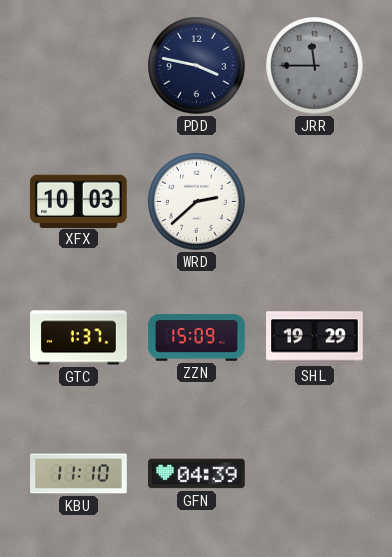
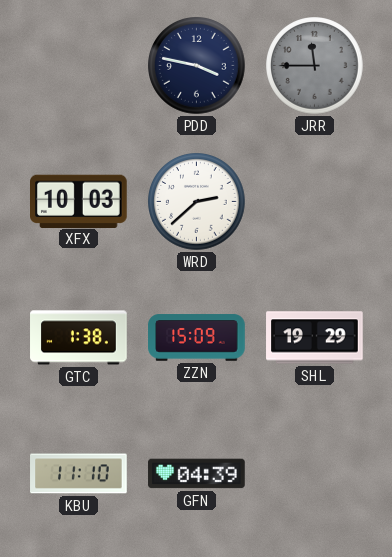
GTC: 1:37 -> 1:38 (79, 338)
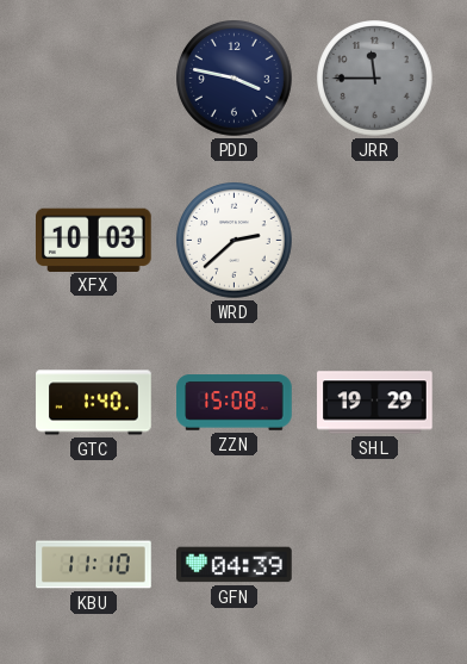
GTC: 1:38 -> 1:40 (94, 403)
ZZN: 15:09 -> 15:08 (235, 403)
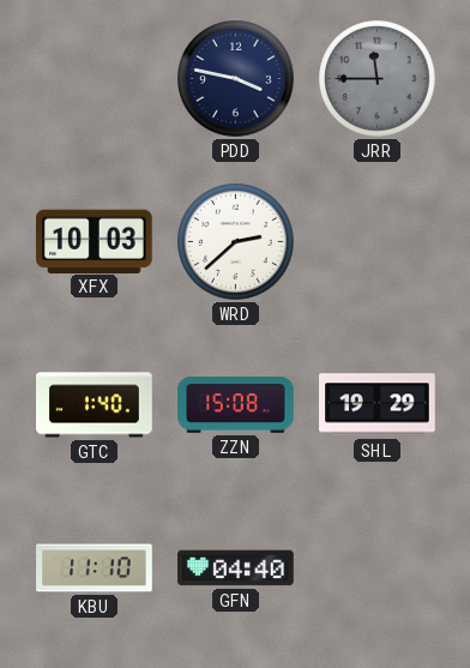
GFN: 04:39 -> 04:40 (236, 568)
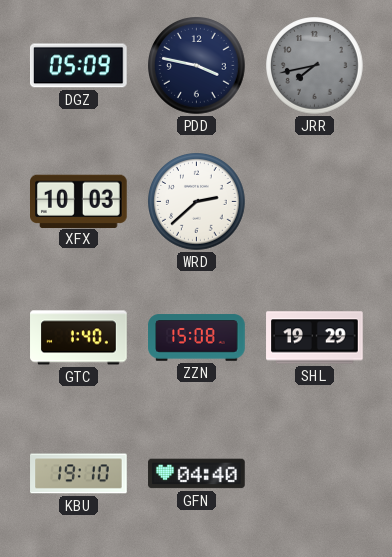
DGZ: none -> 05:09 (79, 66)
JRR: 11:45 -> 7:43 (315, 66)
KBU: 11:10 -> 19:10 (79, 474)
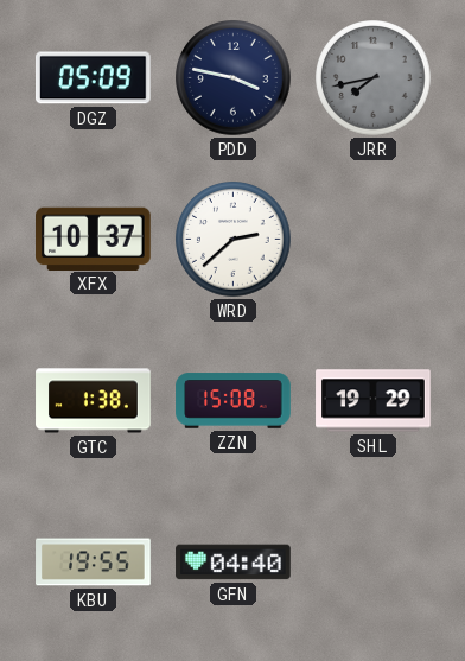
XFX: 10:03 -> 10:37 (94, 239)
GTC: 1:40 -> 1:38 (94, 401)
KBU: 19:10 -> 19:55 (94, 563)
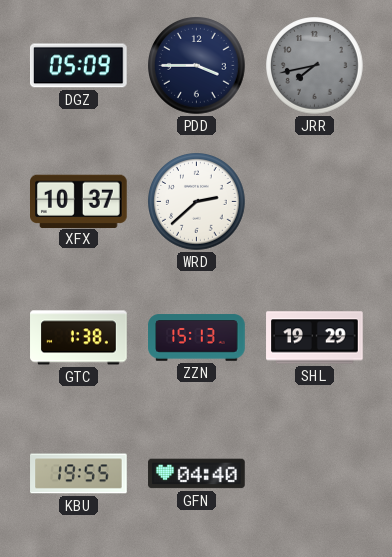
PDD: 3:47 -> 3:45 (197, 66)
ZZN: 15:08 -> 15:13 (197, 338)
